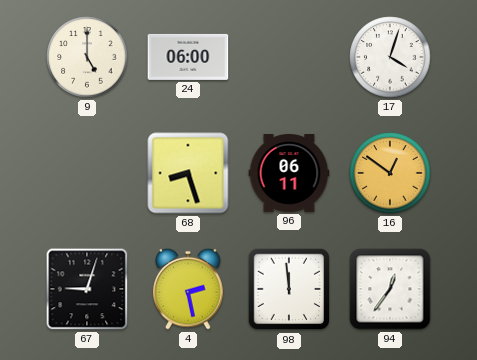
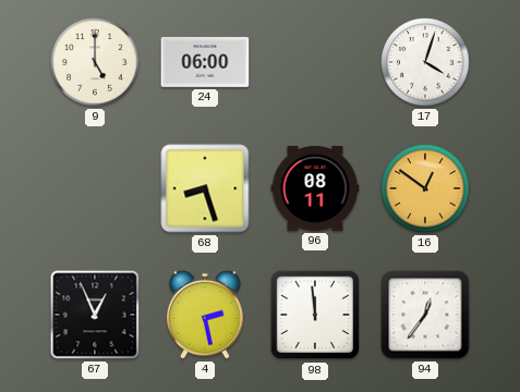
96: 06:11 -> 08:11 (315, 189)
67: 9:03 -> 12:56 (95, 315)
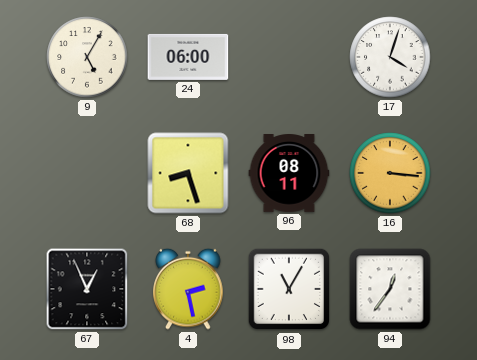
9: 5:00 -> 5:05 (87, 57)
16: 12:51 -> 3:16 (390, 173)
98: 11:59 -> 11:05 (289, 289)
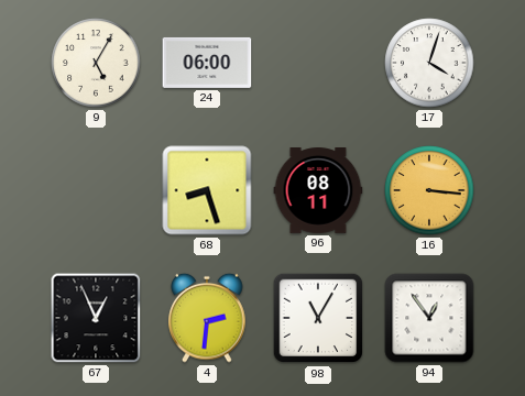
4: 2:28 -> 2:31 (207, 318)
94: 12:36 -> 12:54 (429, 318)
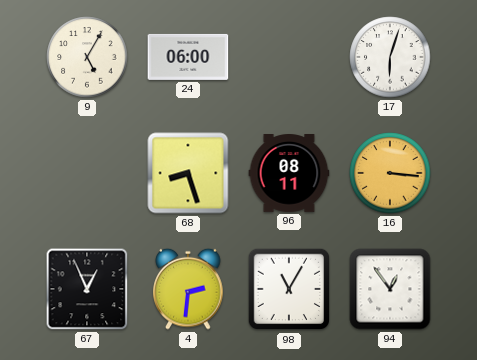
17: 4:03 -> 6:03 (390, 57)
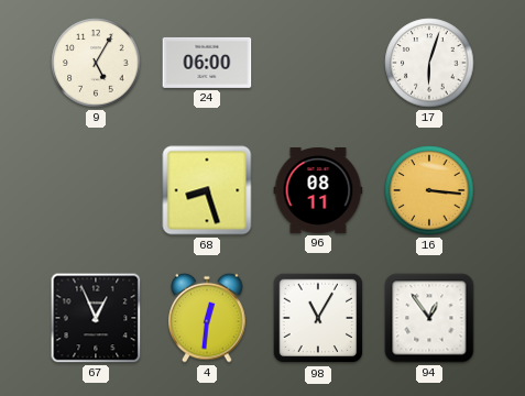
4: 2:31 -> 12:31 (207, 318)
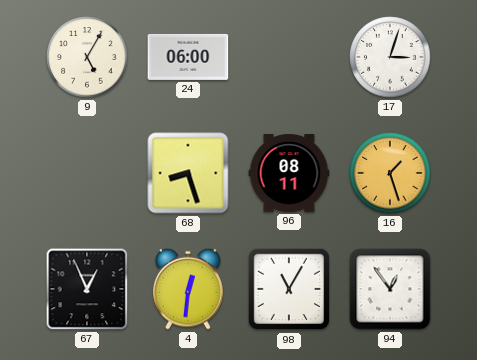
17: 6:03 -> 3:03 (390, 57)
16: 3:16 -> 1:27 (390, 173)
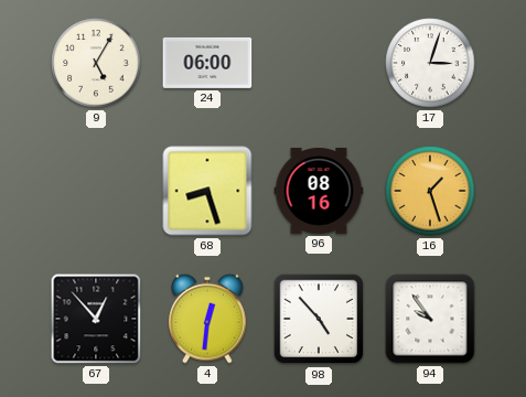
96: 08:11 -> 08:16 (319, 192)
67: 12:56 -> 12:53 (96, 319)
98: 11:05 -> 4:53 (319, 319)
94: 12:54 -> 9:54 (430, 319)
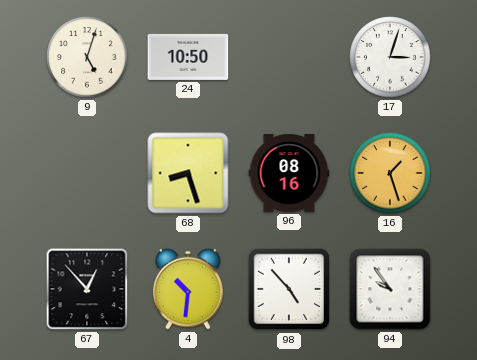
9: 5:05 -> 5:03 (87, 57)
24: 06:00 -> 10:50 (188, 57)
4: 12:31 -> 10:31 (188, 289)
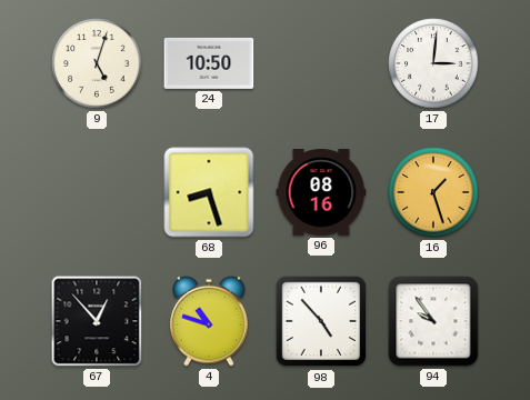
17: 3:03 -> 3:01 (433, 63)
4: 10:31 -> 10:48 (209, 321)
